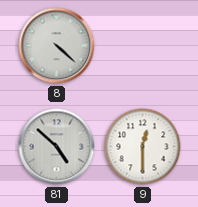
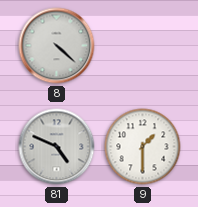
81: 4:52 -> 4:49 (57, 147)
9: 12:30 -> 1:30 (143, 147)
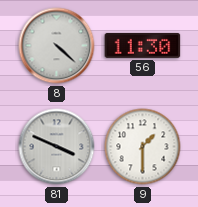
56: none -> 11:30 (143, 45)
81: 4:49 -> 3:49 (57, 147)
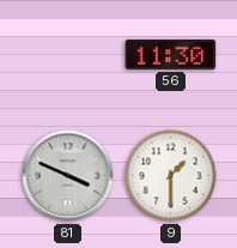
8: 4:22 -> none (57, 46)
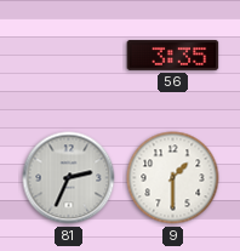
56: 11:30 -> 3:35 (173, 55)
81: 3:49 -> 2:34 (69, 178)
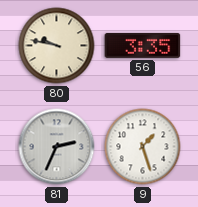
80: none -> 9:47 (57, 46)
9: 1:30 -> 1:27 (143, 147)
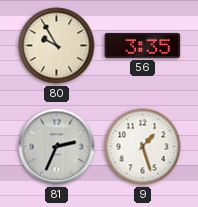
80: 9:47 -> 9:55 (57, 46)
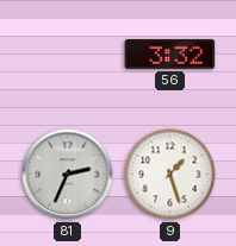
80: 9:55 -> none (57, 46)
56: 3:35 -> 3:32 (170, 53)
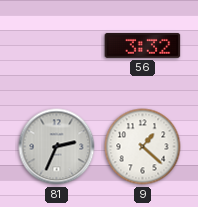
9: 1:27 -> 1:22 (143, 147)
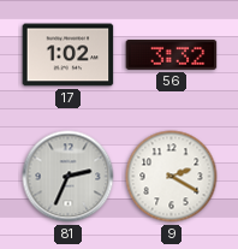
17: none -> 1:02 (69, 55)
9: 1:22 -> 2:20 (172, 177)
